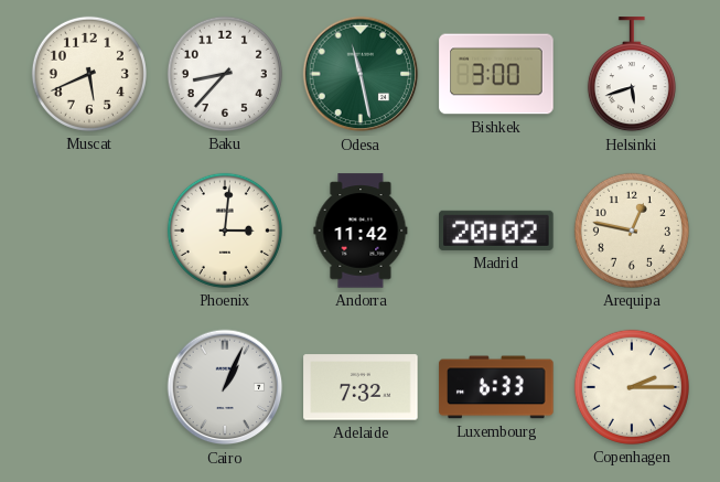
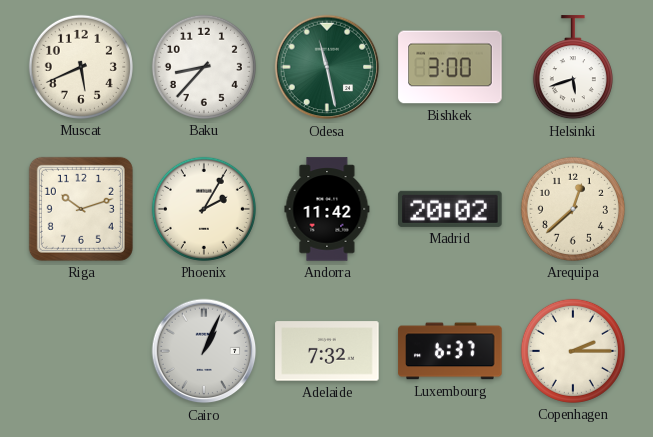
Riga: none -> 10:12 (81, 209)
Phoenix: 3:01 -> 2:05 (204, 209)
Arequipa: 12:47 -> 12:38 (573, 209)
Luxembourg: 6:33 -> 6:37 (450, 351)
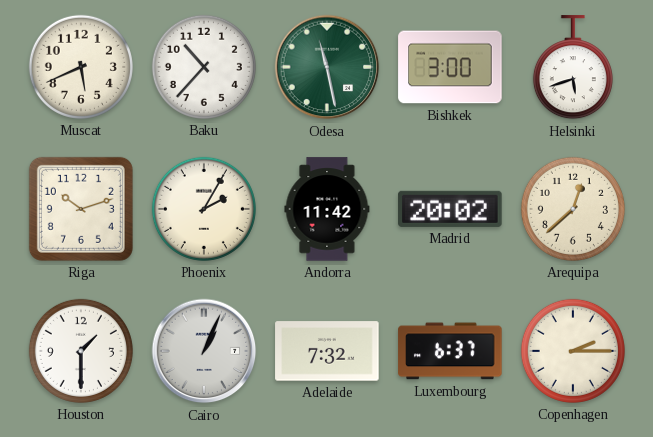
Baku: 8:37 -> 10:37 (204, 67)
Houston: none -> 1:30 (81, 351)
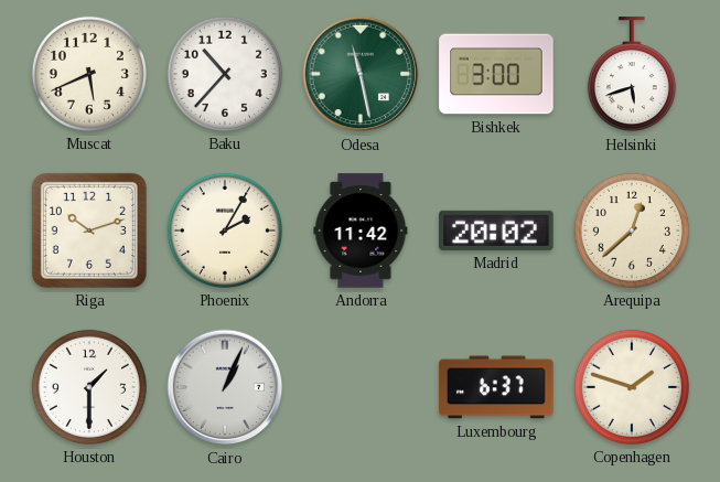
Adelaide: 7:32 -> none (327, 351)
Copenhagen: 2:15 -> 1:48 (632, 387)
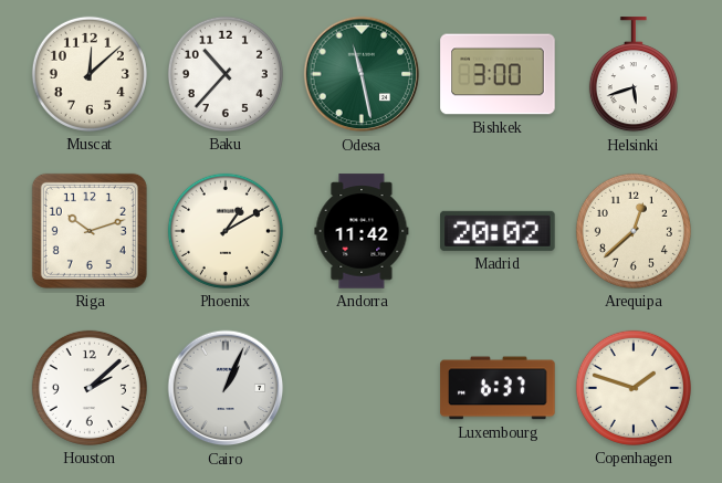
Muscat: 5:41 -> 12:08 (90, 74)
Phoenix: 2:05 -> 1:10 (226, 231)
Houston: 1:30 -> 2:08 (90, 388)
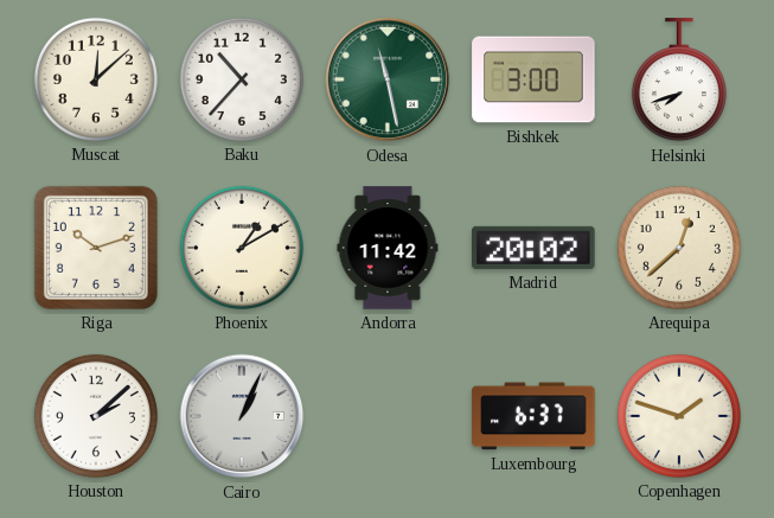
Helsinki: 5:42 -> 7:42 (679, 81)
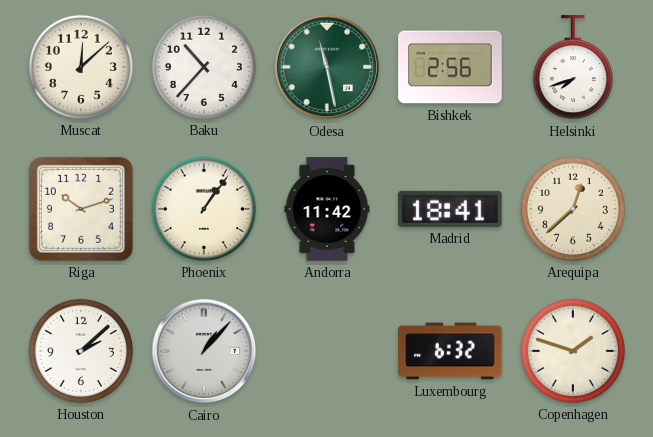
Bishkek: 3:00 -> 2:56 (450, 67)
Phoenix: 1:10 -> 1:06 (204, 209)
Madrid: 20:02 -> 18:41 (450, 209)
Cairo: 1:04 -> 1:07 (204, 351)
Luxembourg: 6:37 -> 6:32 (450, 351)
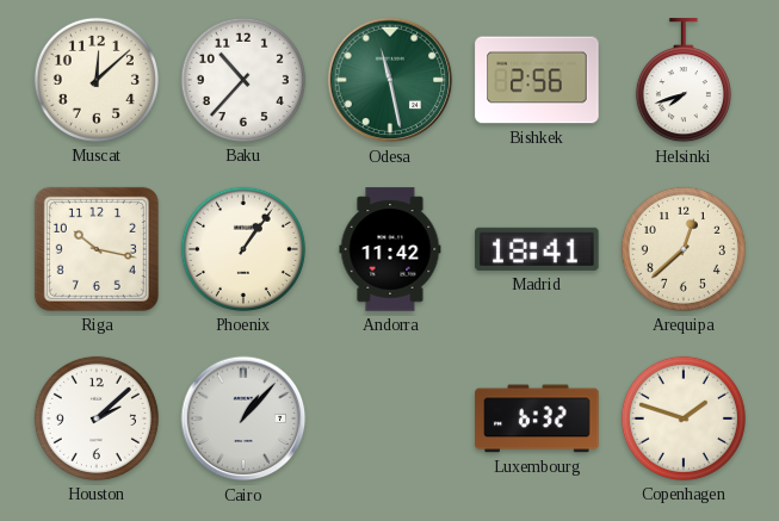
Riga: 10:12 -> 10:17 (97, 249)
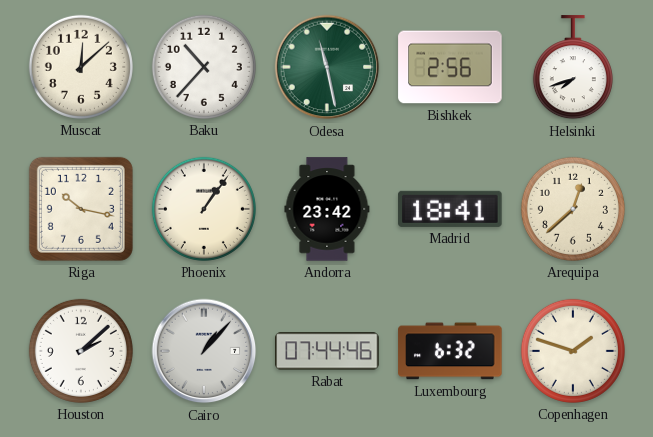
Andorra: 11:42 -> 23:42 (327, 209)
Rabat: none -> 07:44 (327, 351)
